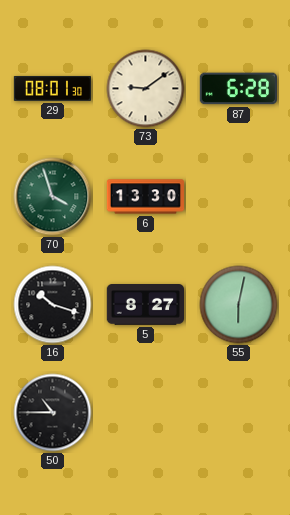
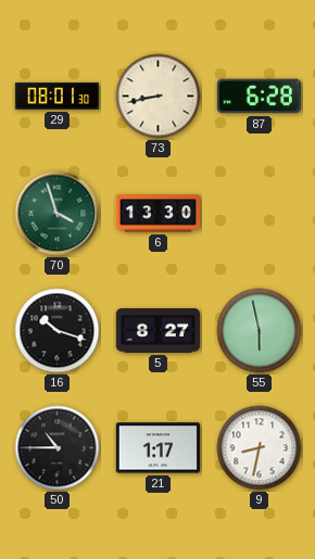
73: 9:09 -> 8:43 (159, 97)
55: 6:02 -> 5:58 (260, 331)
21: none -> 1:17 (157, 448)
9: none -> 8:32 (260, 448)
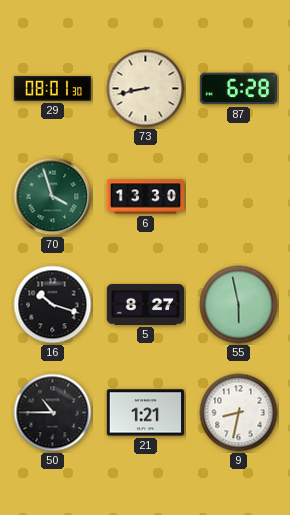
21: 1:17 -> 1:21 (145, 413)
